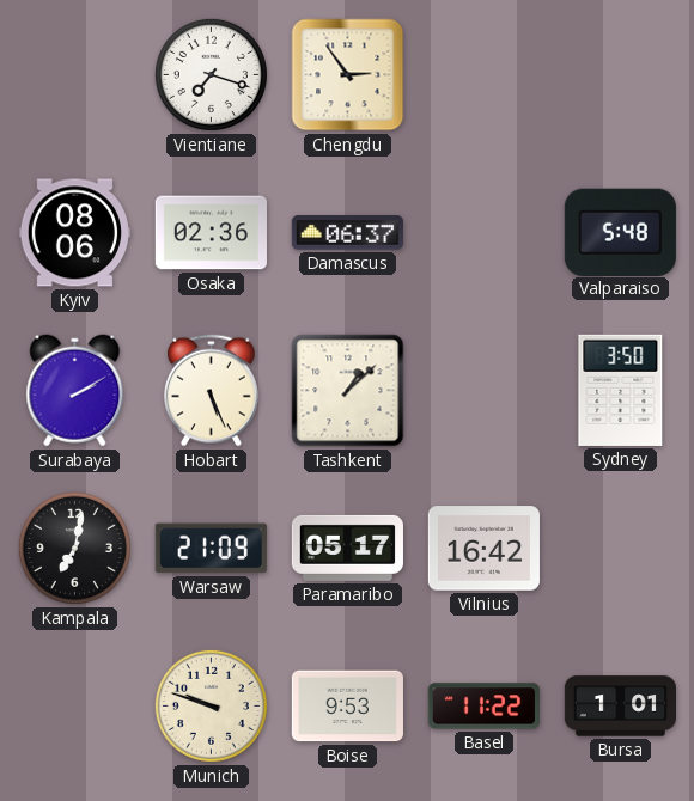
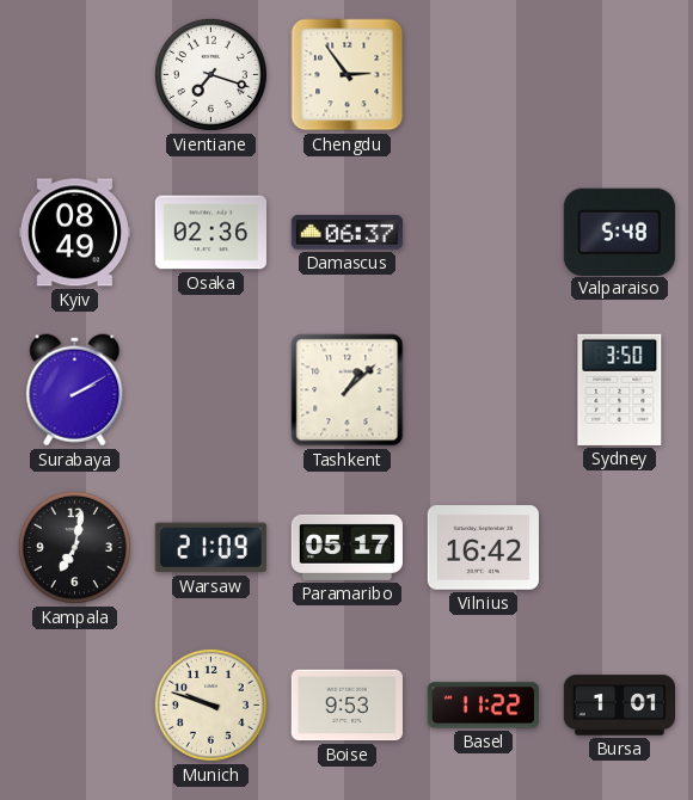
Kyiv: 08:06 -> 08:49 (74, 233)
Hobart: 5:26 -> none (212, 391)
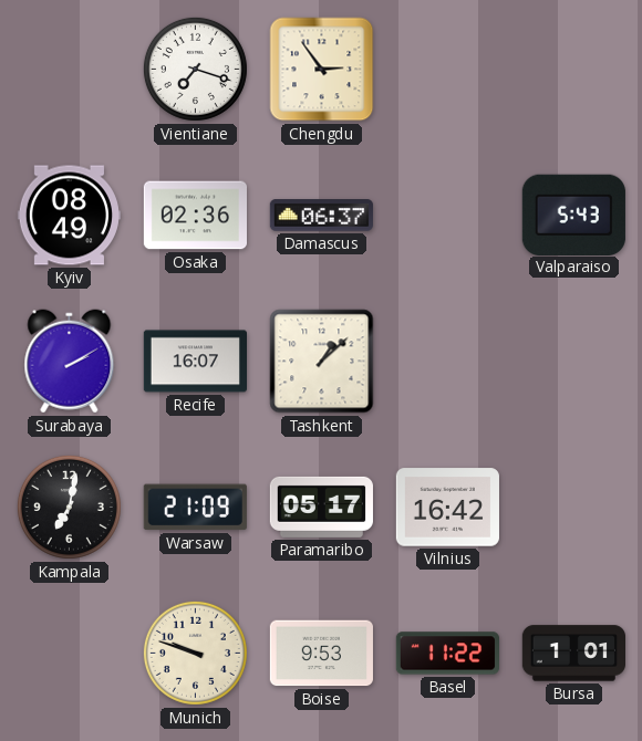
Valparaiso: 5:48 -> 5:43 (573, 215)
Recife: none -> 16:07 (195, 362)
Sydney: 3:50 -> none (620, 389)
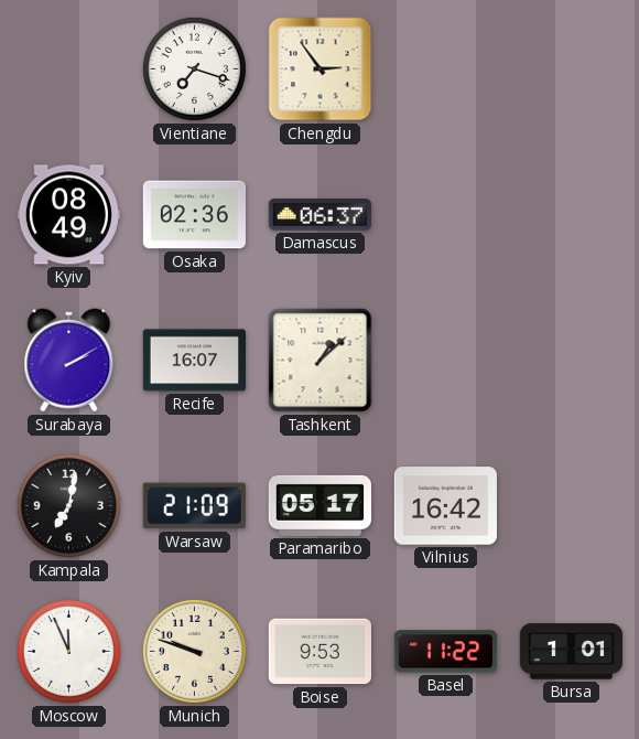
Valparaiso: 5:43 -> none (573, 215)
Moscow: none -> 11:56 (68, 651)
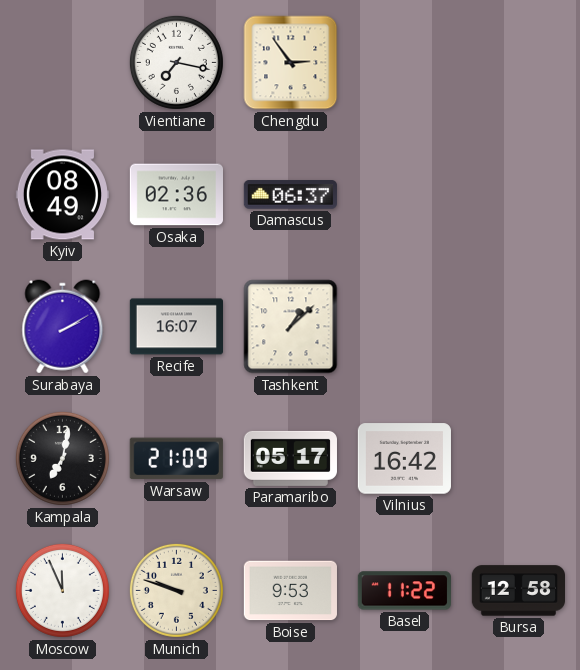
Vientiane: 7:18 -> 7:17 (176, 62)
Bursa: 1:01 -> 12:58 (518, 591)
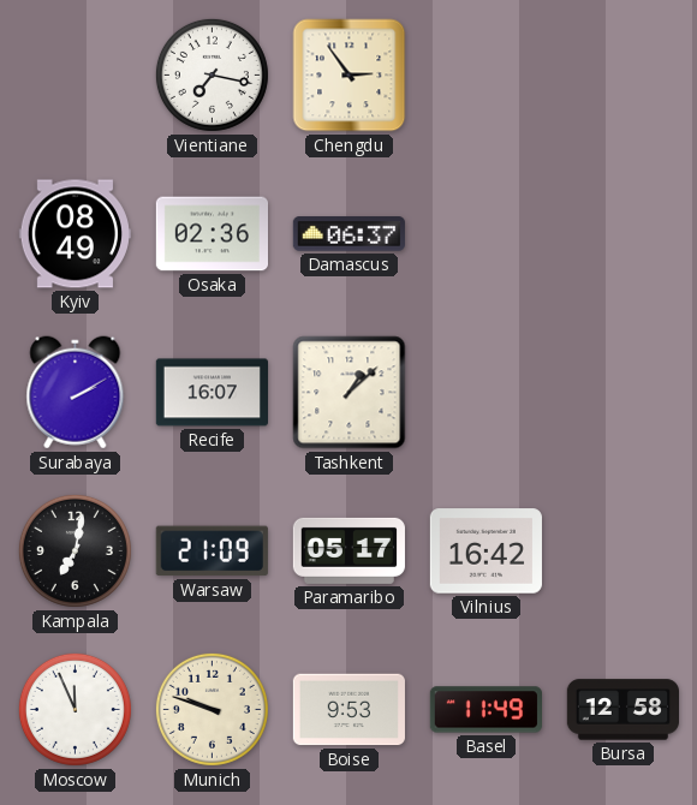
Basel: 11:22 -> 11:49 (485, 710)
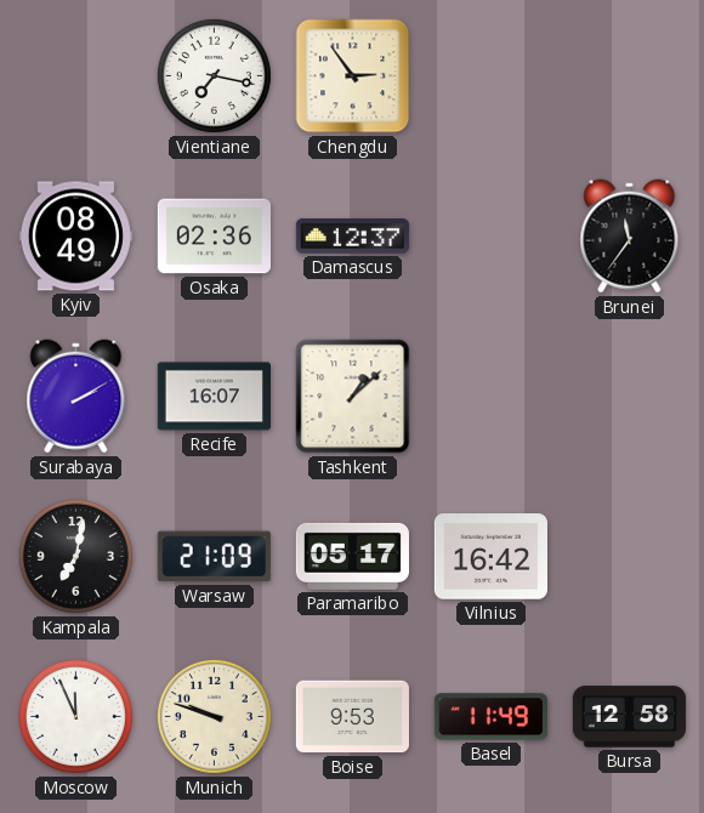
Damascus: 06:37 -> 12:37 (352, 237)
Brunei: none -> 11:36 (630, 237)
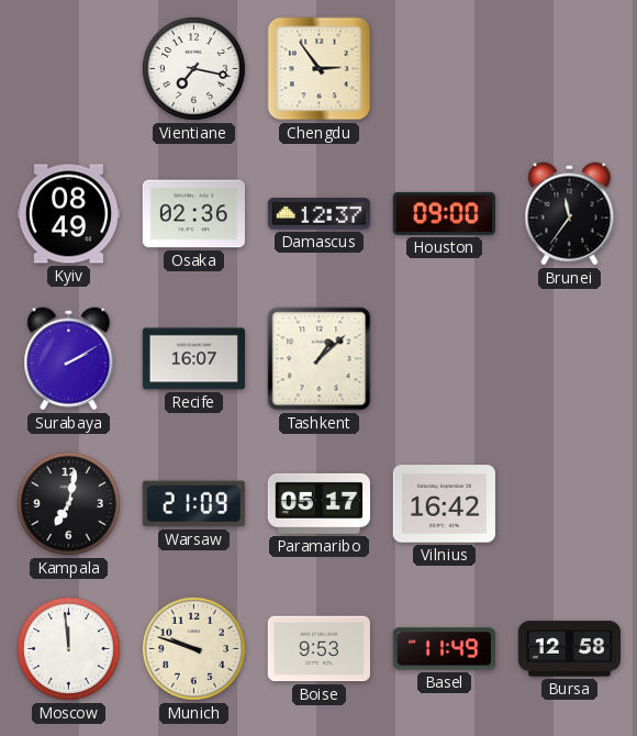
Houston: none -> 09:00 (444, 213)
Moscow: 11:56 -> 11:59 (68, 648)
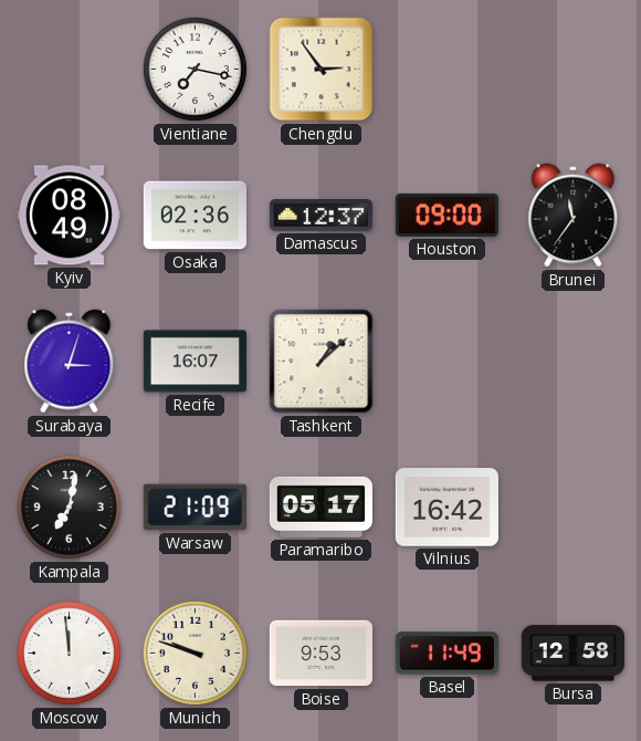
Surabaya: 2:10 -> 3:03 (70, 362)
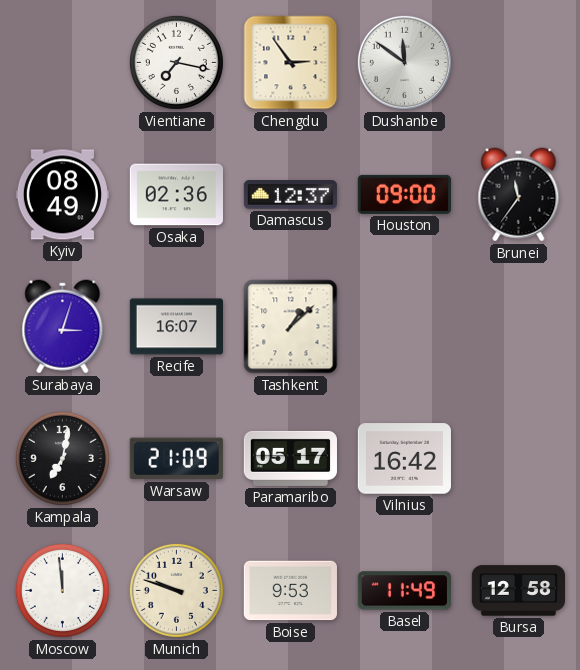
Dushanbe: none -> 11:51 (404, 62)
